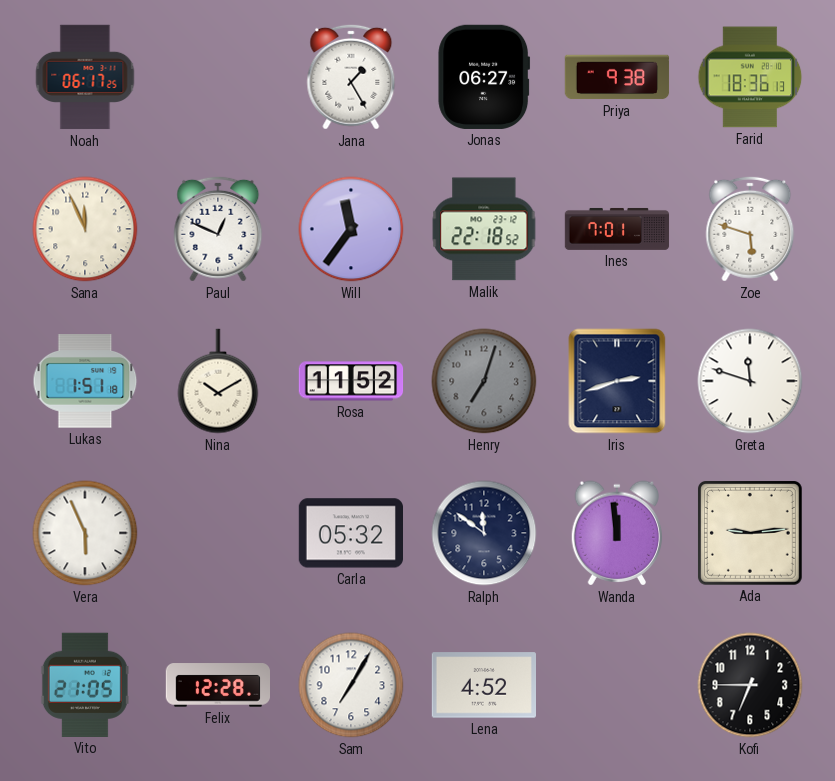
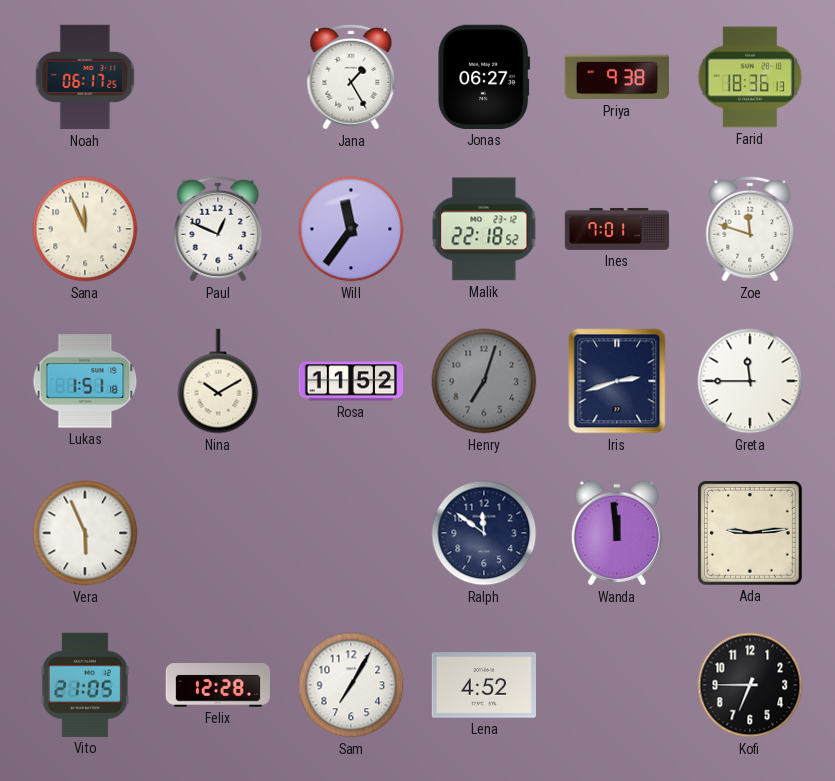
Zoe: 5:48 -> 11:48 (750, 229)
Greta: 11:48 -> 11:45 (750, 381)
Carla: 05:32 -> none (350, 533)
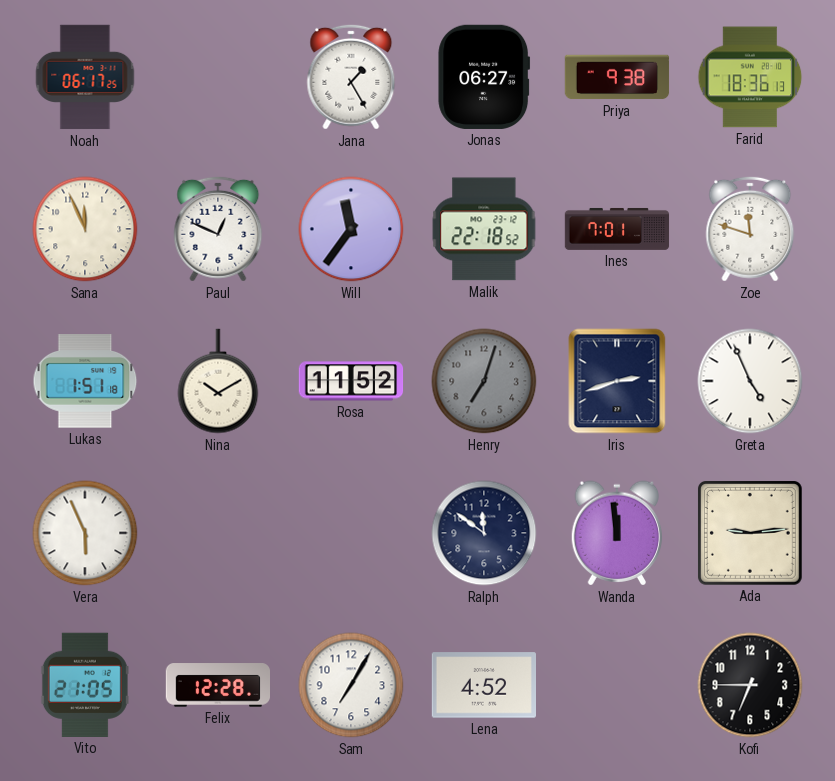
Greta: 11:45 -> 4:56 (750, 381)
